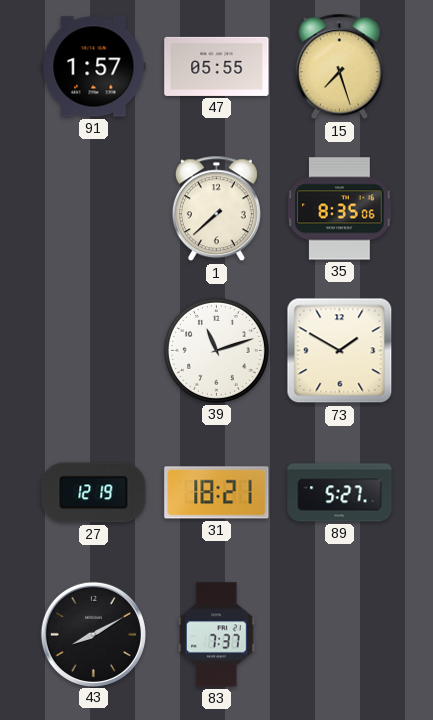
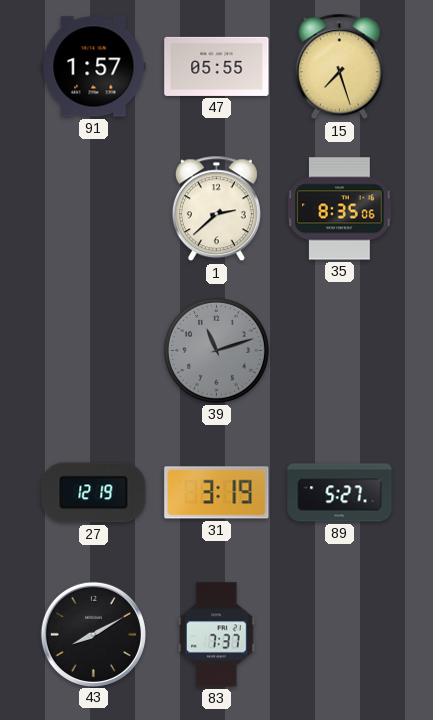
1: 7:38 -> 2:38 (216, 209)
39 dial: white -> grey (216, 350)
73: 1:50 -> none (340, 351)
31: 18:21 -> 3:19 (217, 493)
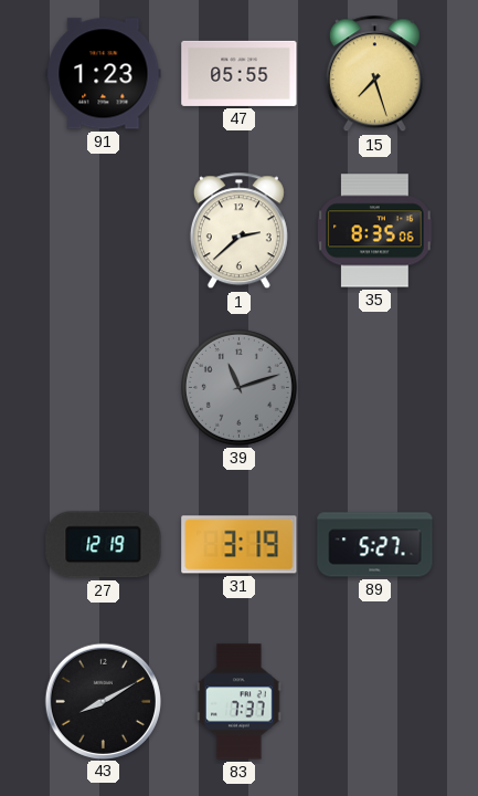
91: 1:57 -> 1:23 (104, 74)
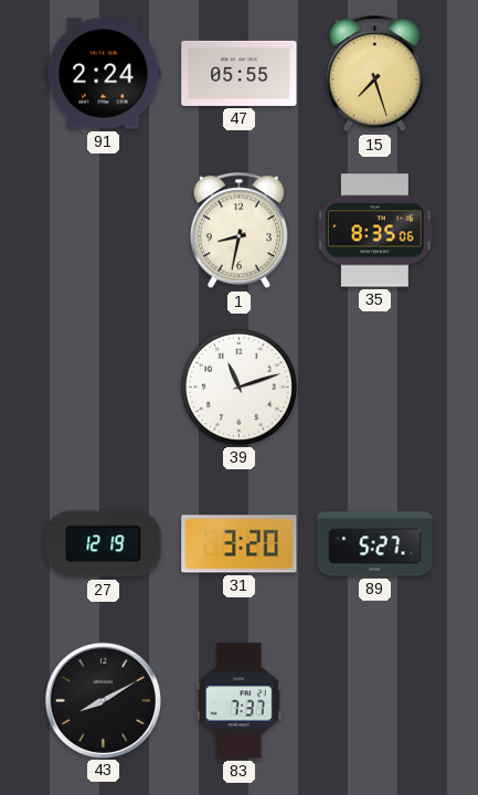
91: 1:23 -> 2:24 (104, 74)
1: 2:38 -> 8:32 (238, 231)
39 dial: grey -> white (238, 386)
31: 3:19 -> 3:20 (240, 544)
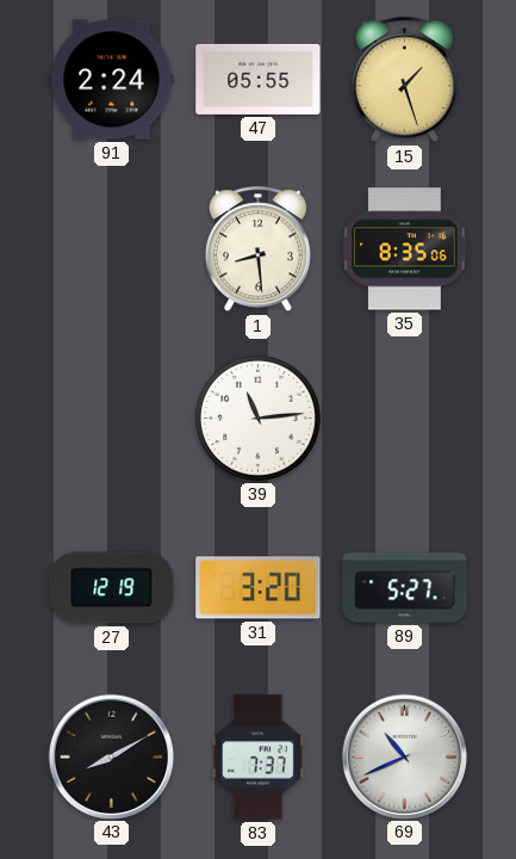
15: 7:27 -> 1:27 (404, 80)
1: 8:32 -> 8:29 (257, 249)
39: 11:12 -> 11:14 (257, 418)
69: none -> 10:41 (404, 756)
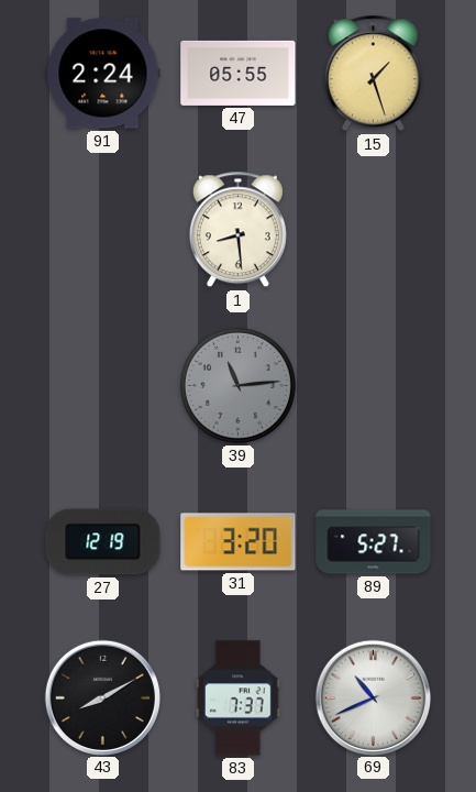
35: 8:35 -> none (405, 249)
39 dial: white -> grey (237, 385)
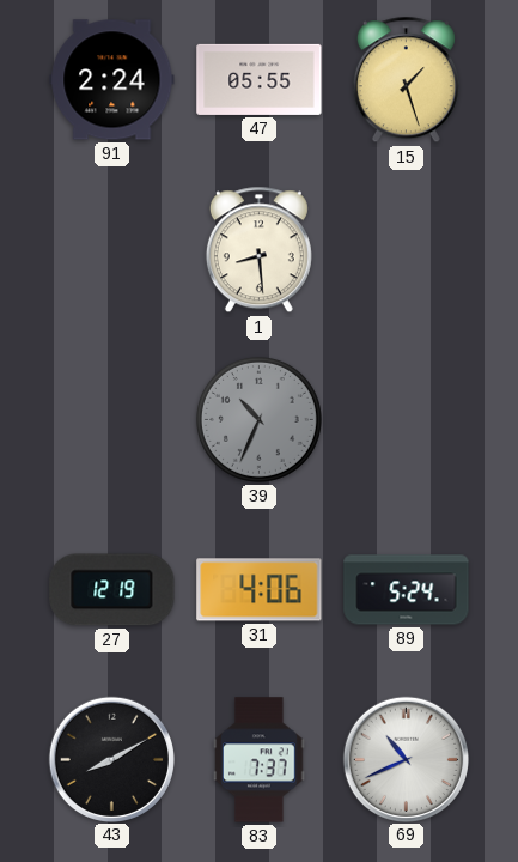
39: 11:14 -> 10:34 (258, 419)
31: 3:20 -> 4:06 (260, 590)
89: 5:27 -> 5:24 (407, 590)
